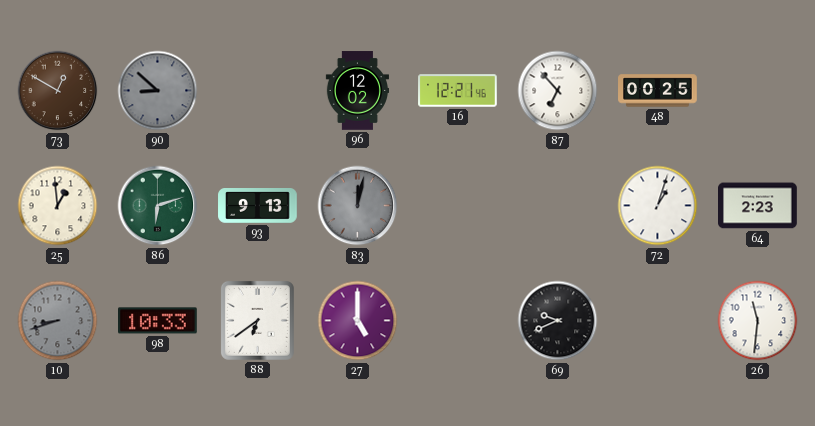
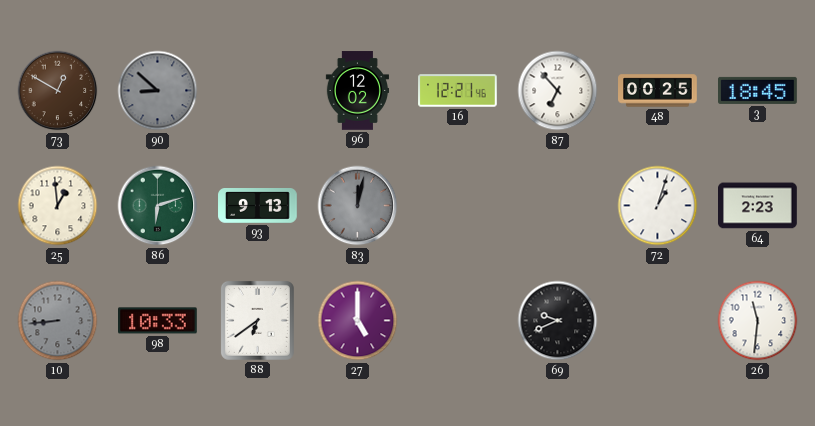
3: none -> 18:45 (758, 90)
10: 8:42 -> 8:44 (58, 321)
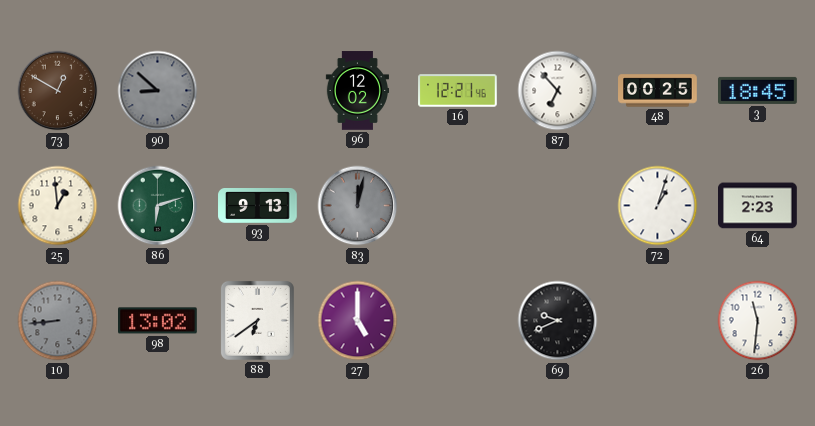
98: 10:33 -> 13:02 (158, 321)
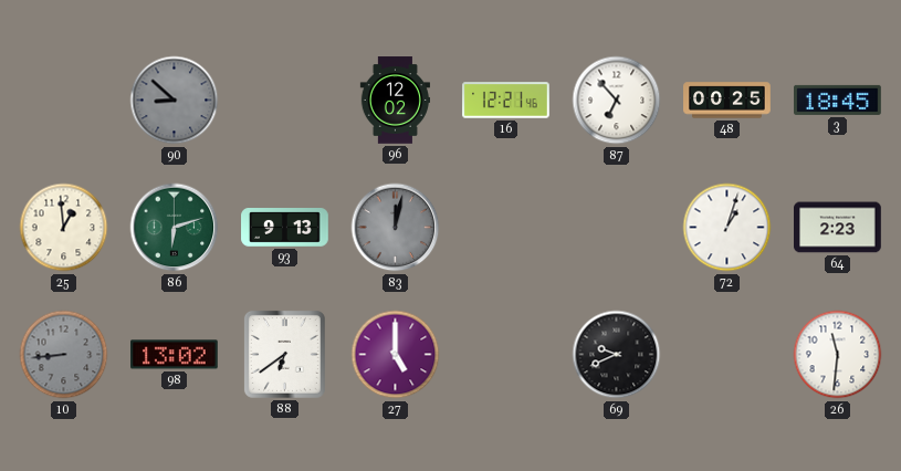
73: 12:50 -> none (58, 91)
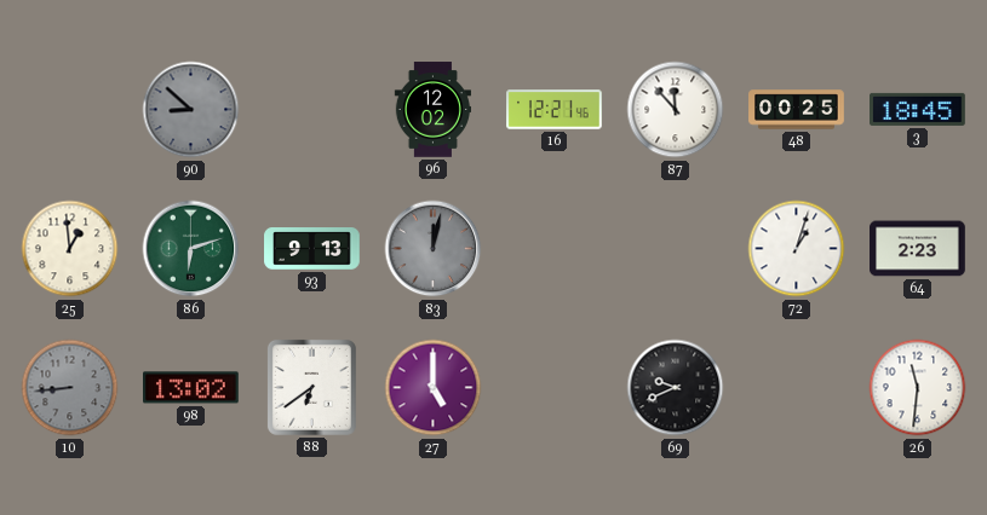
87: 6:53 -> 11:53 (676, 110)
